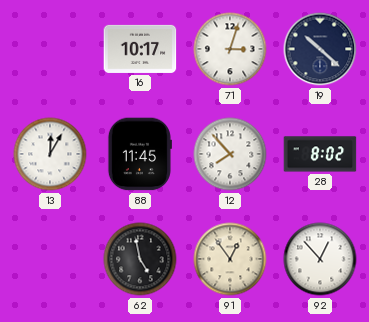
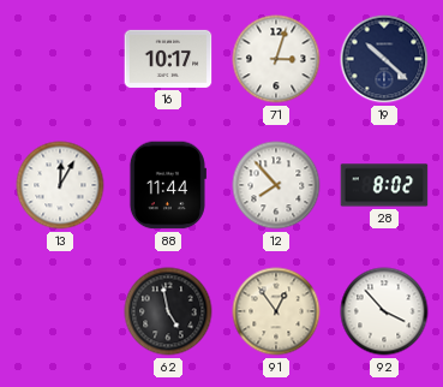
88: 11:45 -> 11:44 (167, 185)
92: 12:53 -> 3:53 (384, 311)
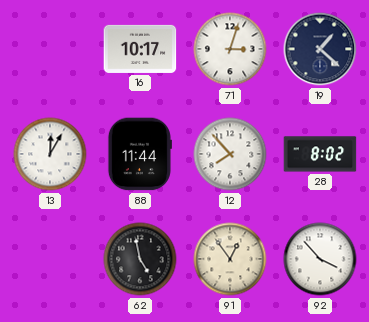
19: 10:22 -> 1:22 (320, 49)
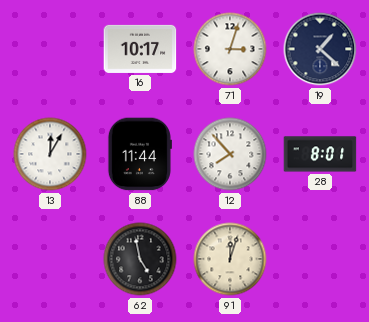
28: 8:02 -> 8:01 (320, 154)
91: 12:54 -> 12:03 (230, 259)
92: 3:53 -> none (320, 259)
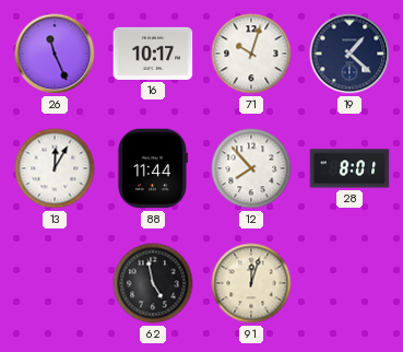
26: none -> 11:26 (55, 54)
71: 3:03 -> 10:03 (251, 54)
